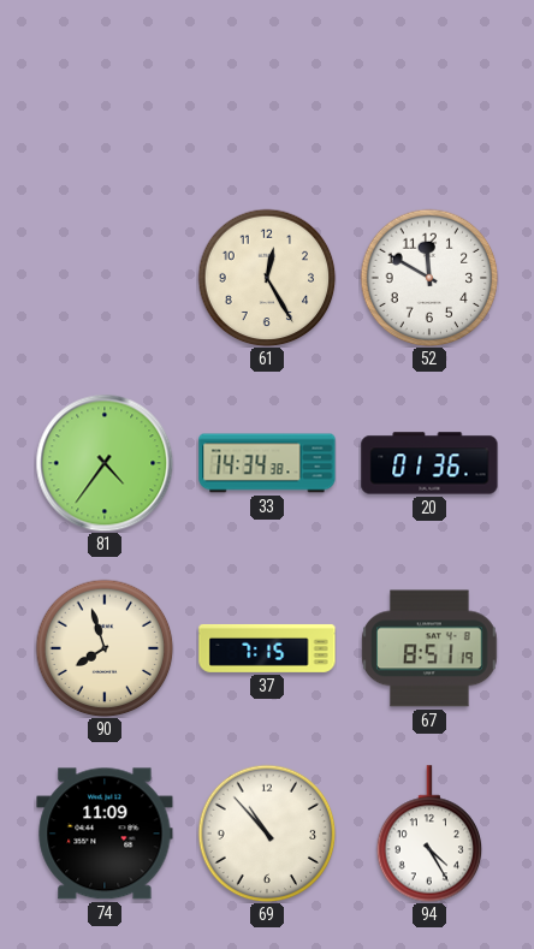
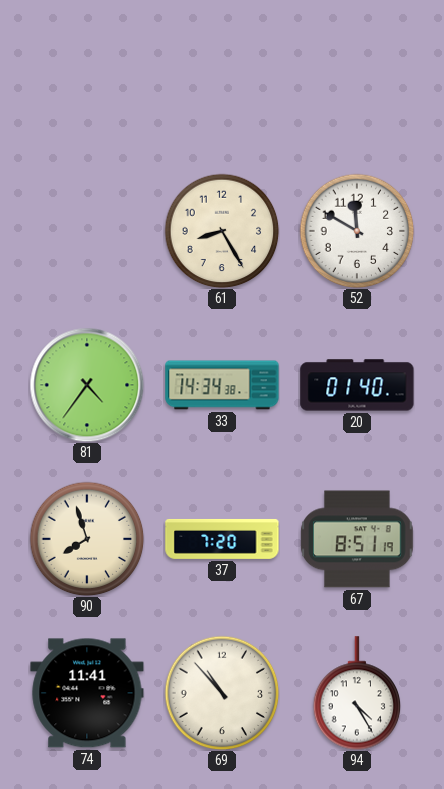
61: 12:25 -> 8:25 (222, 231)
20: 01:36 -> 01:40 (357, 385)
37: 7:15 -> 7:20 (222, 539)
74: 11:09 -> 11:41 (87, 693)
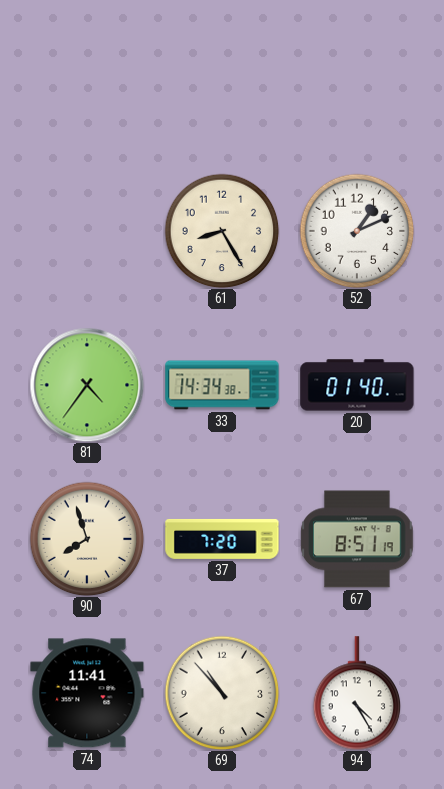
52: 11:50 -> 1:11 (357, 231)
